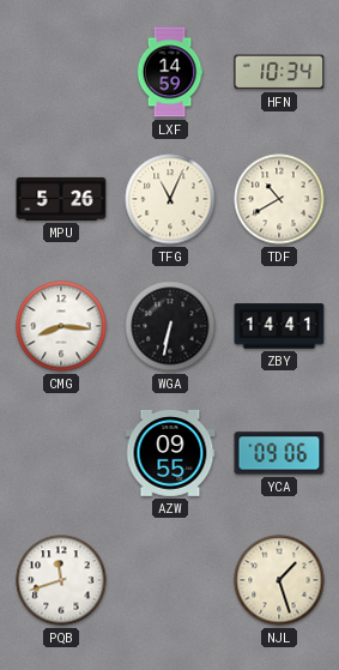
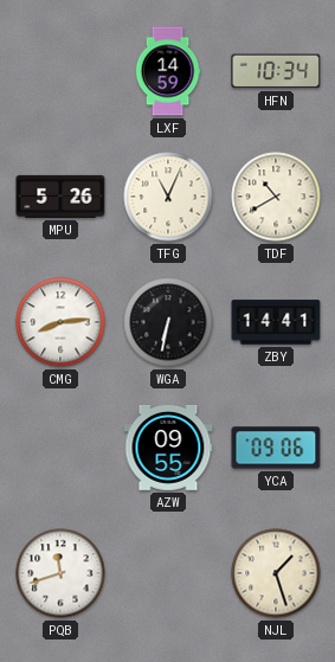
CMG: 8:16 -> 8:14 (60, 322)
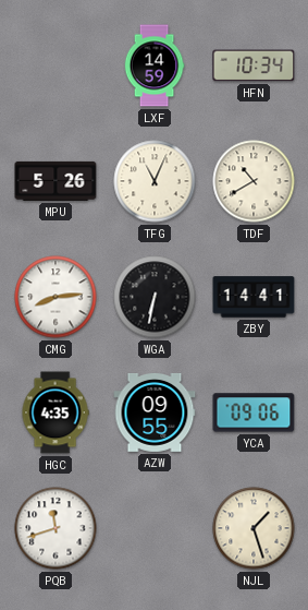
HGC: none -> 4:35 (56, 412)
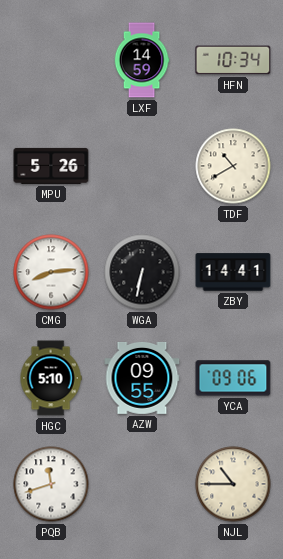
TFG: 11:04 -> none (155, 181)
HGC: 4:35 -> 5:10 (51, 378)
NJL: 1:27 -> 10:45 (233, 484)
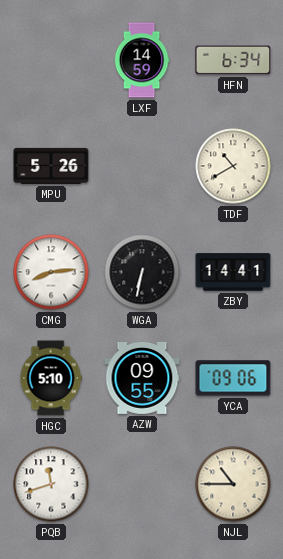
HFN: 10:34 -> 6:34 (233, 60)
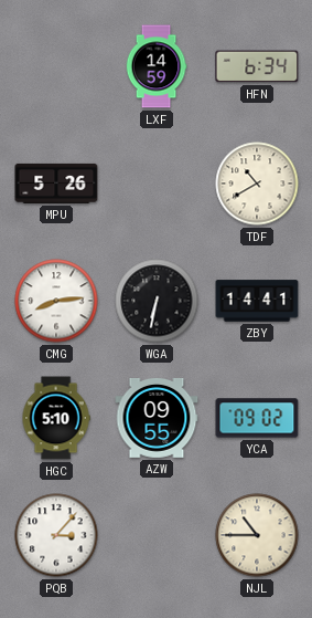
YCA: 09:06 -> 09:02 (257, 418)
PQB: 11:42 -> 3:07 (56, 535)
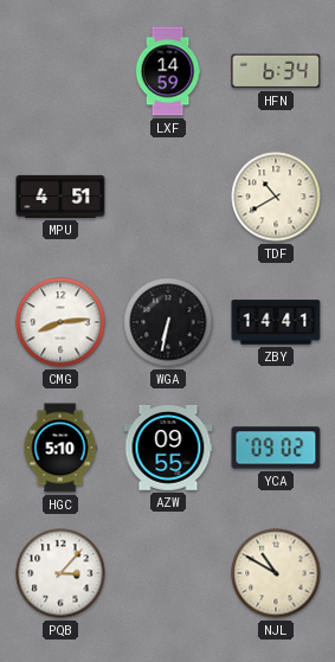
MPU: 5:26 -> 4:51 (60, 197)
NJL: 10:45 -> 10:50 (276, 573)
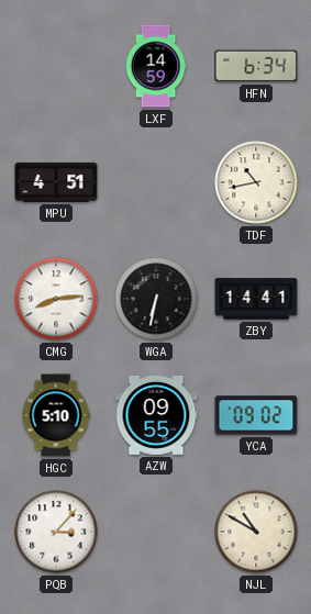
TDF: 10:40 -> 10:43 (256, 182)
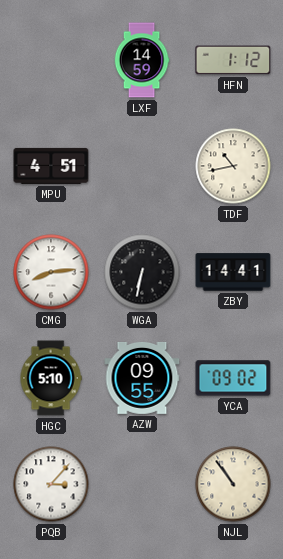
HFN: 6:34 -> 1:12 (233, 60)
NJL: 10:50 -> 10:54 (233, 484)
